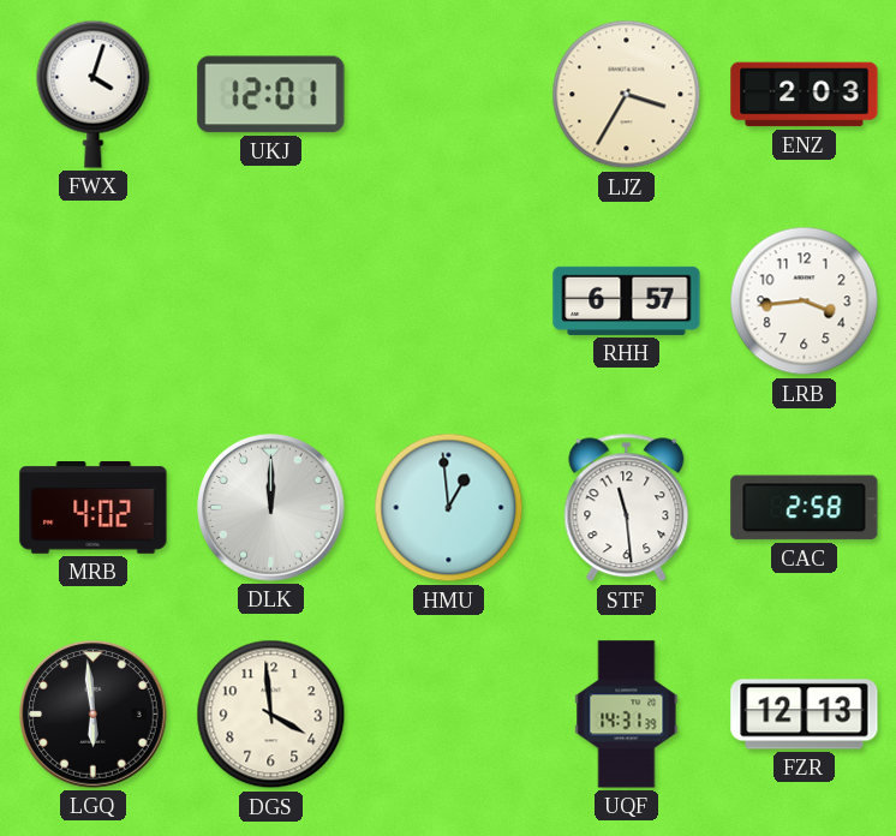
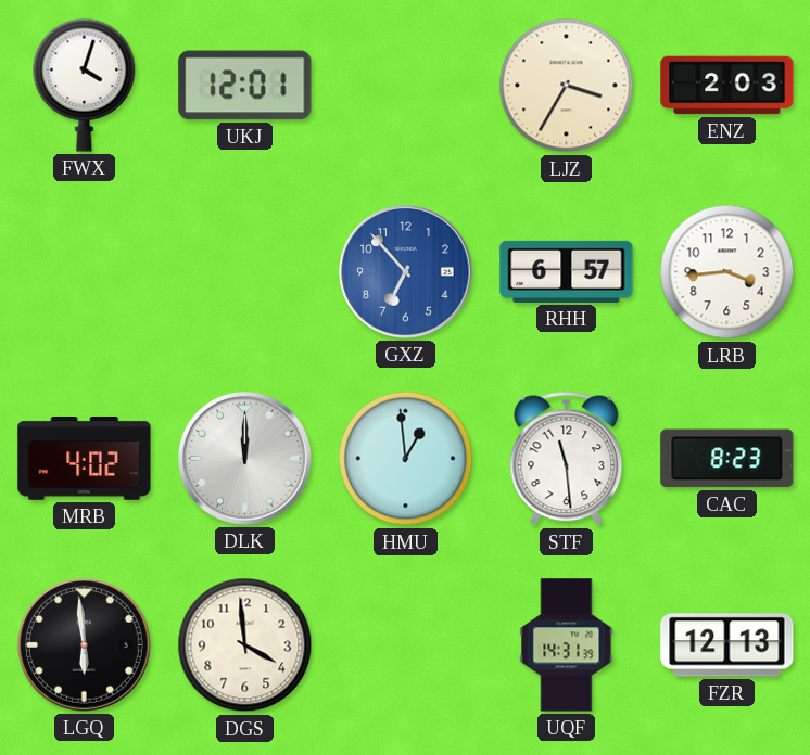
GXZ: none -> 6:53 (406, 272)
CAC: 2:58 -> 8:23 (727, 459)
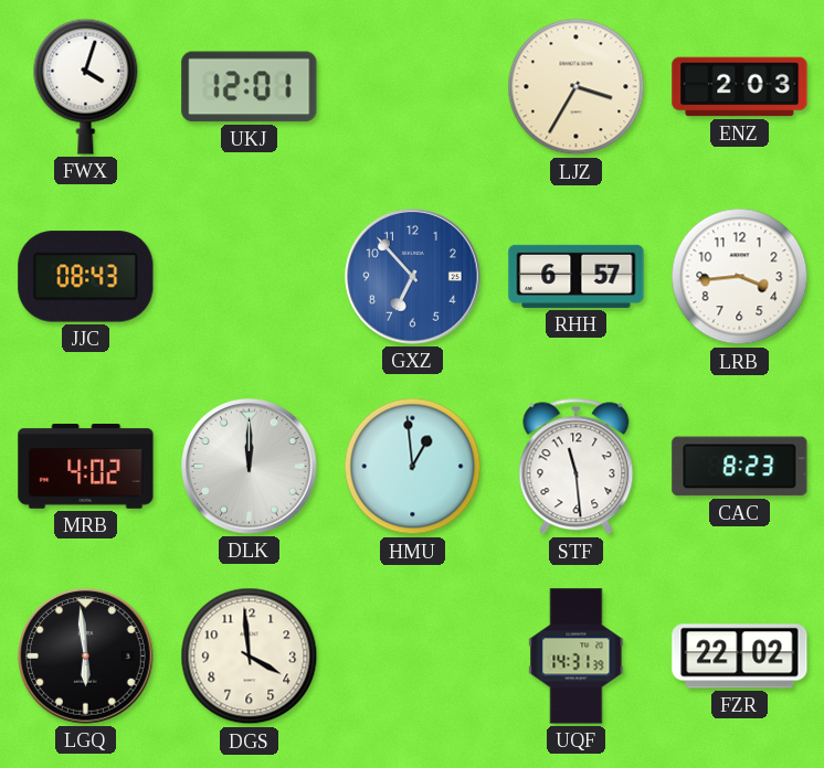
JJC: none -> 08:43 (86, 277)
FZR: 12:13 -> 22:02 (740, 657)
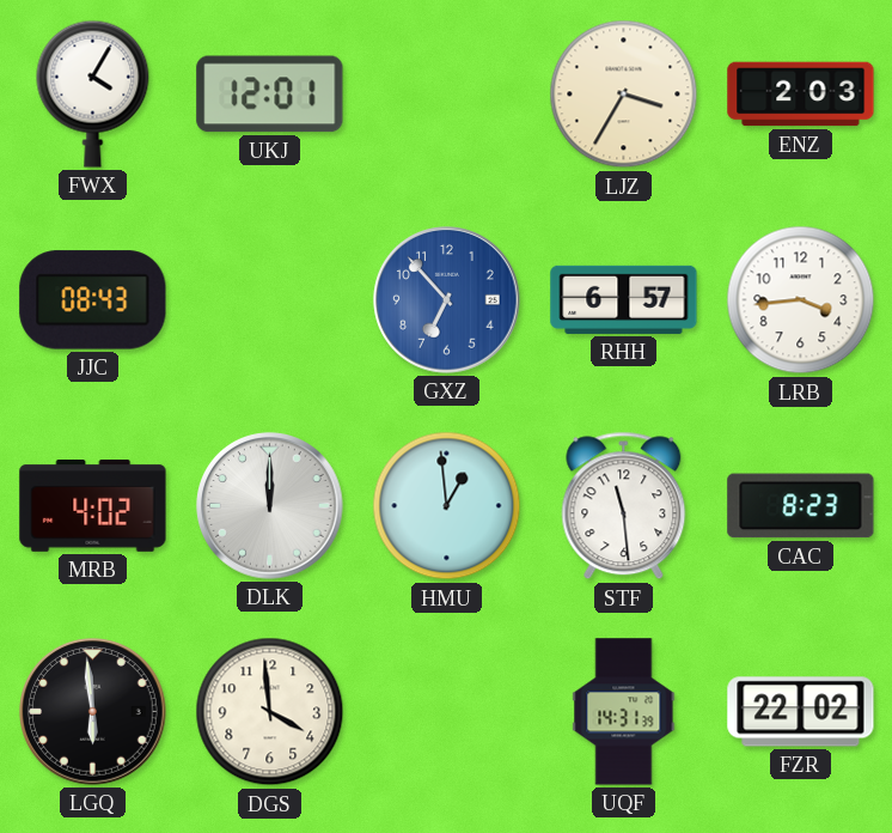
FWX: 4:03 -> 4:05 (93, 93)
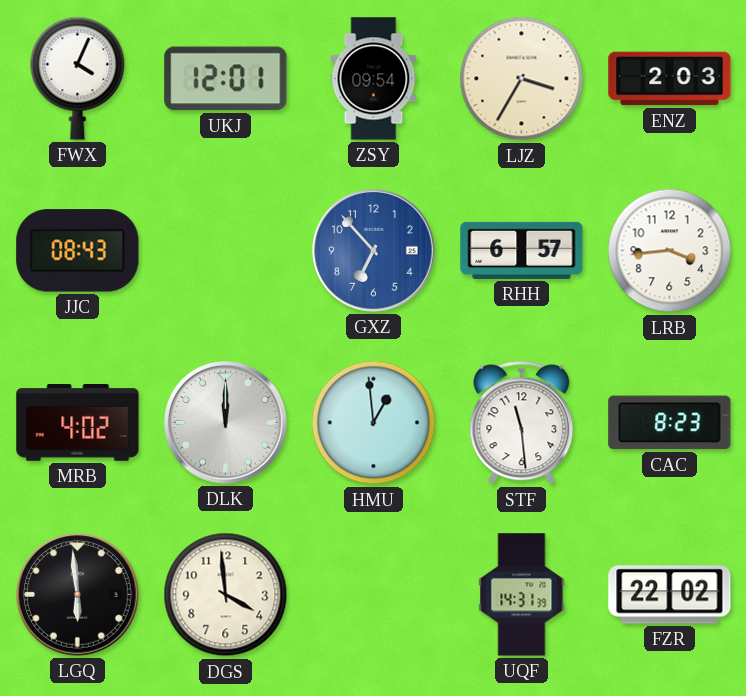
FWX: 4:05 -> 4:04 (78, 78)
ZSY: none -> 09:54 (374, 79)
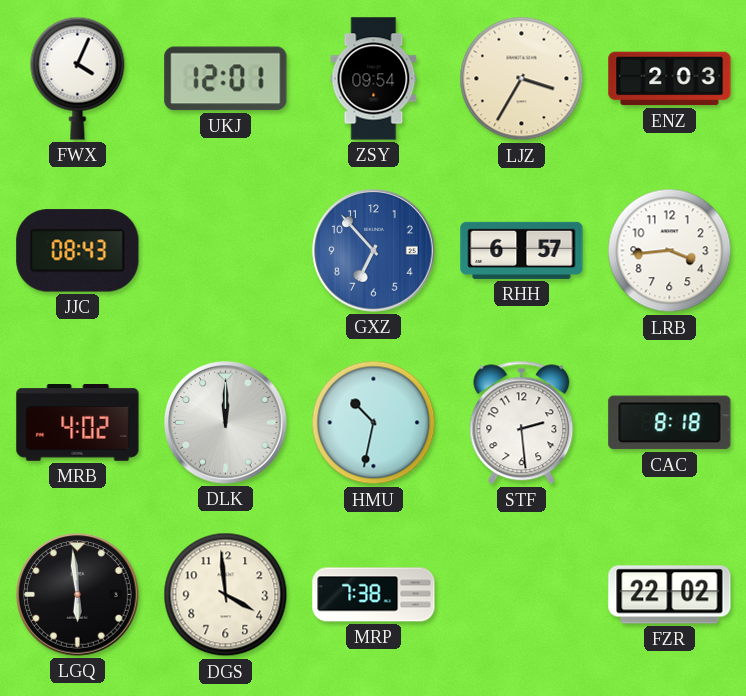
HMU: 12:59 -> 10:32 (374, 423)
STF: 11:29 -> 2:29 (522, 423)
CAC: 8:23 -> 8:18 (670, 423)
MRP: none -> 7:38 (374, 595)
UQF: 14:31 -> none (522, 595)
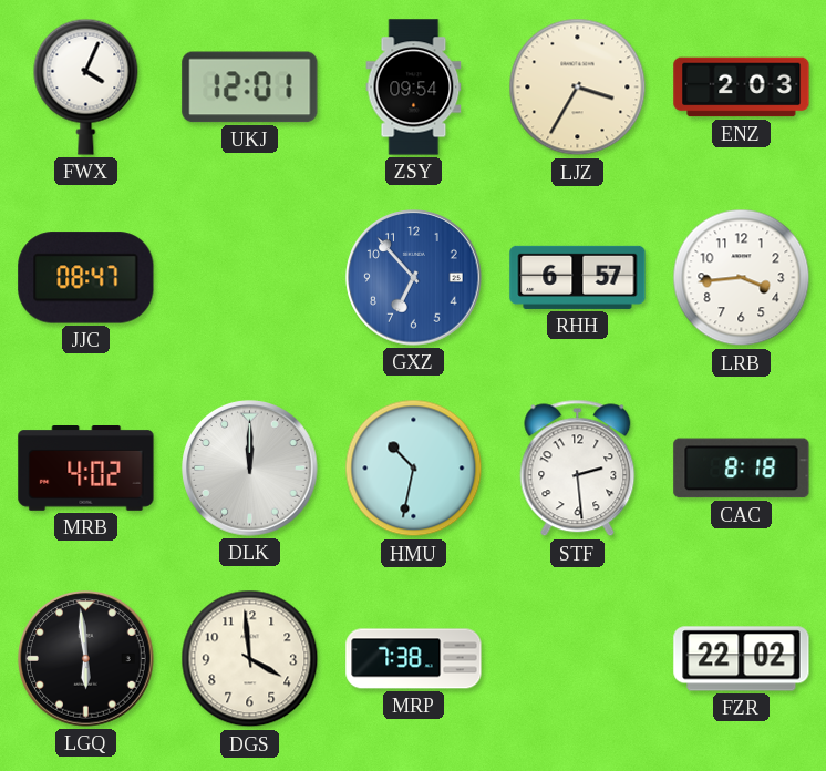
JJC: 08:43 -> 08:47 (86, 278)
